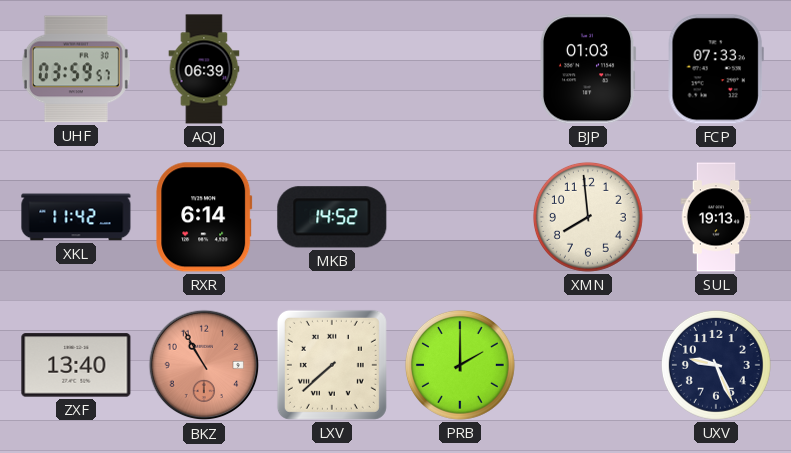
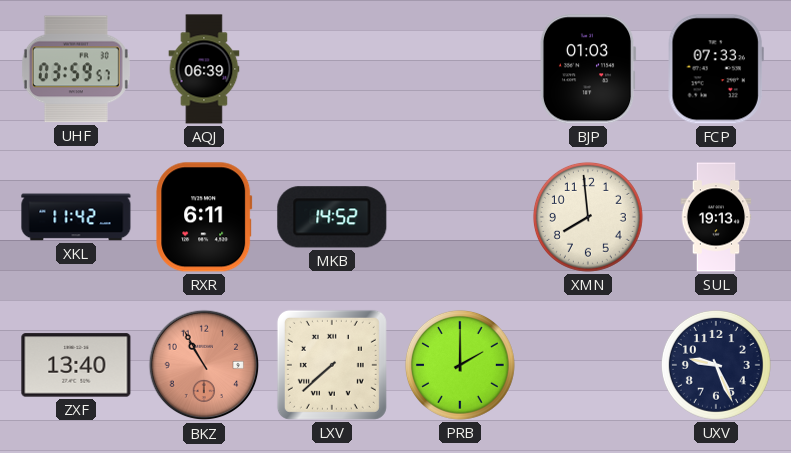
RXR: 6:14 -> 6:11 (204, 217)
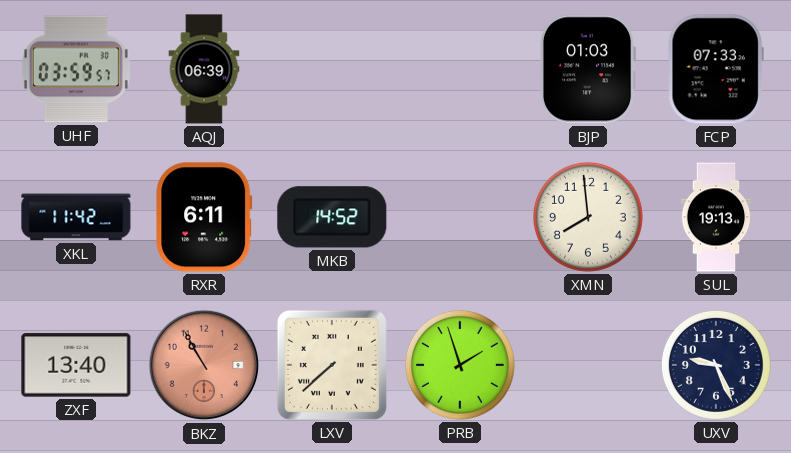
PRB: 2:00 -> 1:57 (460, 365)
